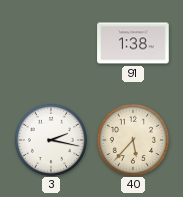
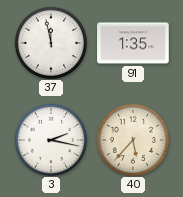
37: none -> 11:58 (50, 42)
91: 1:38 -> 1:35 (133, 43)
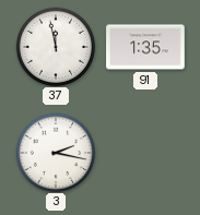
40: 5:37 -> none (132, 139)
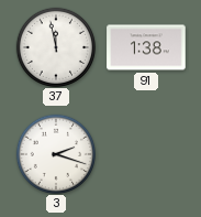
91: 1:35 -> 1:38 (146, 47)
3: 2:17 -> 2:18 (55, 153)
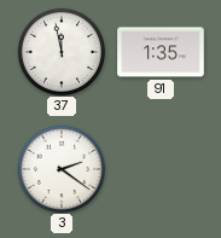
91: 1:38 -> 1:35 (161, 52)
3: 2:18 -> 2:21 (60, 168)
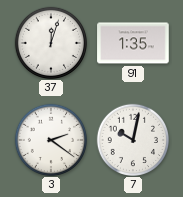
37: 11:58 -> 12:03 (50, 42)
7: none -> 10:02 (132, 139)
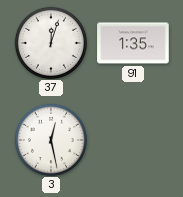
3: 2:21 -> 12:28 (50, 139)
7: 10:02 -> none (132, 139)
